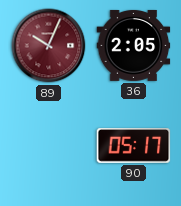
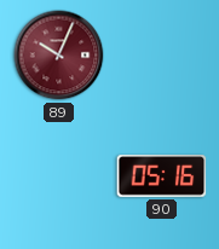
36: 2:05 -> none (134, 45)
90: 05:17 -> 05:16 (162, 176)
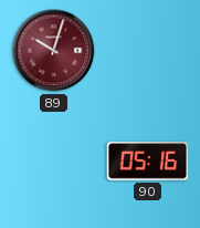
89: 10:04 -> 10:03 (54, 51)
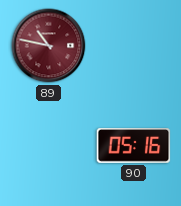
89: 10:03 -> 10:47 (49, 46)
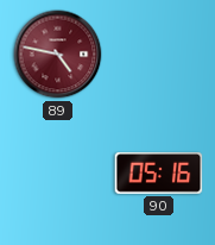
89: 10:47 -> 4:47 (58, 55)
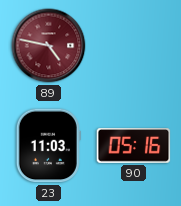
23: none -> 11:03 (48, 146)
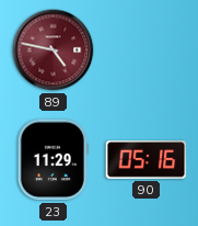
23: 11:03 -> 11:29 (53, 160)
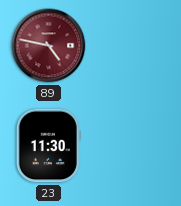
23: 11:29 -> 11:30 (48, 146)
90: 05:16 -> none (147, 160)
